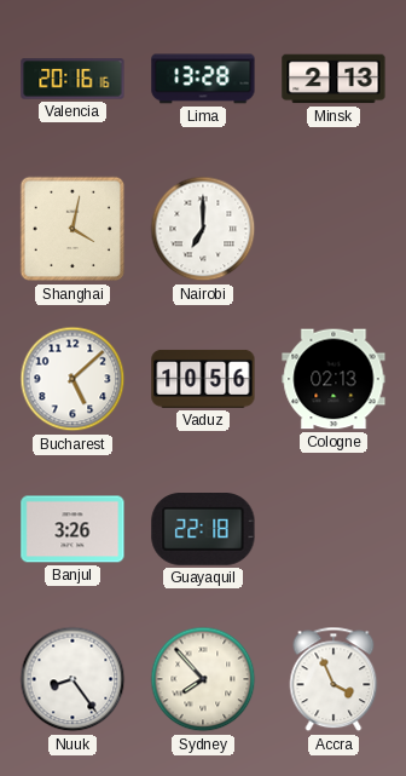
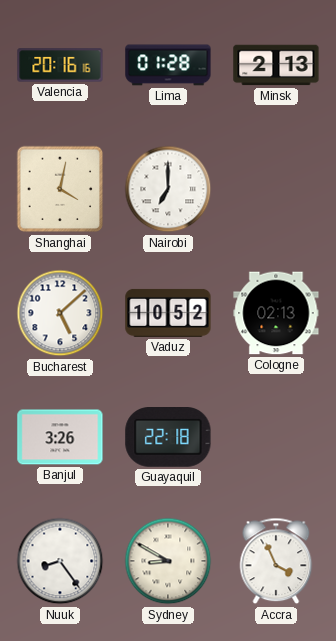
Lima: 13:28 -> 01:28 (168, 65)
Vaduz: 10:56 -> 10:52 (168, 313)
Sydney: 7:53 -> 8:50 (168, 561)
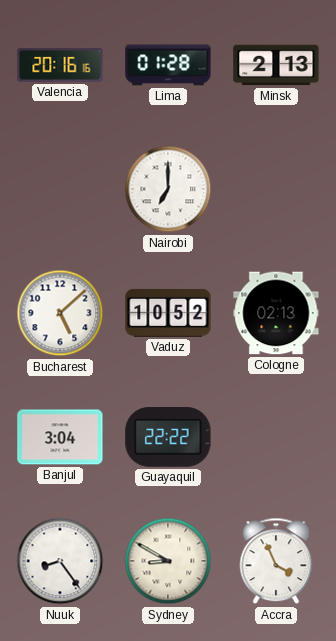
Shanghai: 4:02 -> none (60, 189)
Banjul: 3:26 -> 3:04 (60, 437)
Guayaquil: 22:18 -> 22:22 (168, 438)
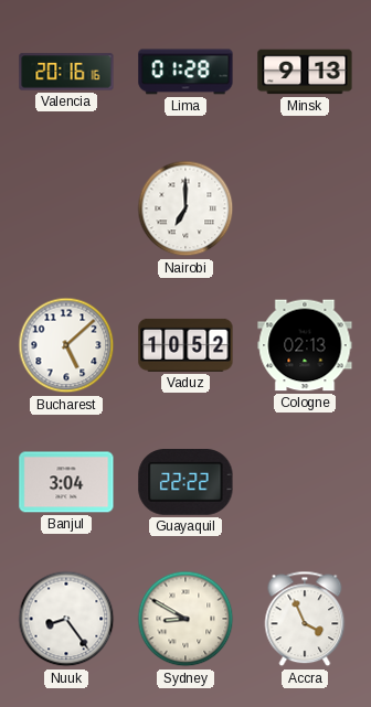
Minsk: 2:13 -> 9:13 (305, 72)
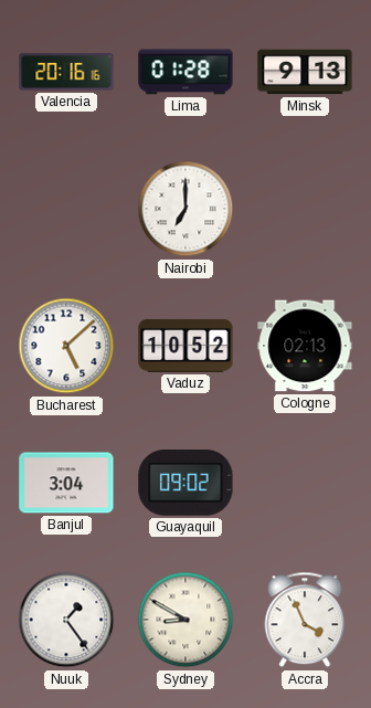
Guayaquil: 22:22 -> 09:02 (185, 484)
Nuuk: 8:24 -> 1:24 (66, 620)
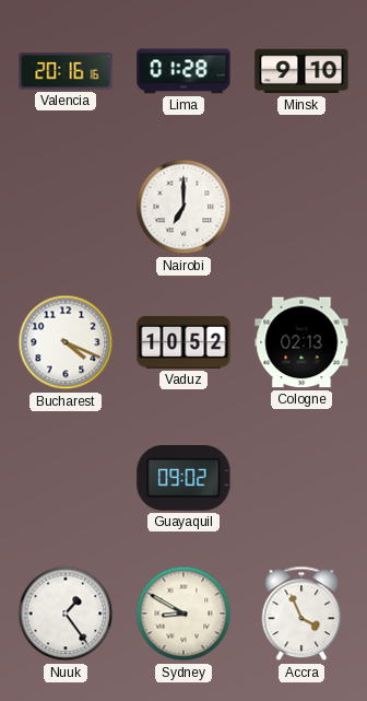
Minsk: 9:13 -> 9:10 (301, 71)
Bucharest: 5:08 -> 4:19 (66, 342)
Banjul: 3:04 -> none (66, 483)
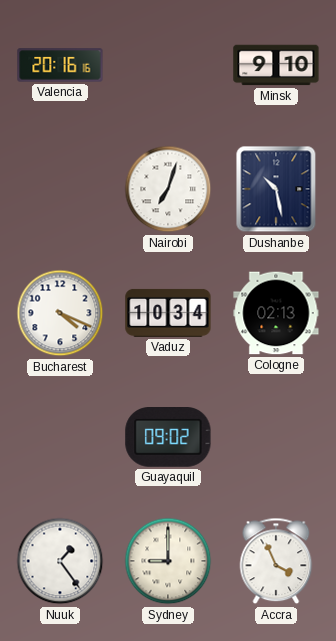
Lima: 01:28 -> none (183, 71)
Nairobi: 7:00 -> 7:03 (168, 189)
Dushanbe: none -> 10:28 (276, 189)
Vaduz: 10:52 -> 10:34 (168, 313)
Sydney: 8:50 -> 9:00 (168, 561)
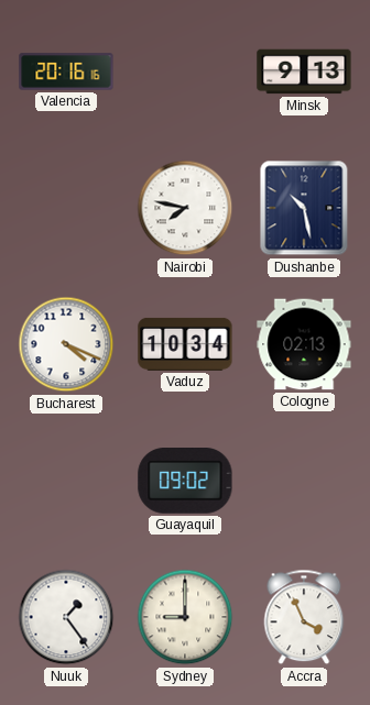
Minsk: 9:10 -> 9:13 (304, 71)
Nairobi: 7:03 -> 7:47 (185, 208)
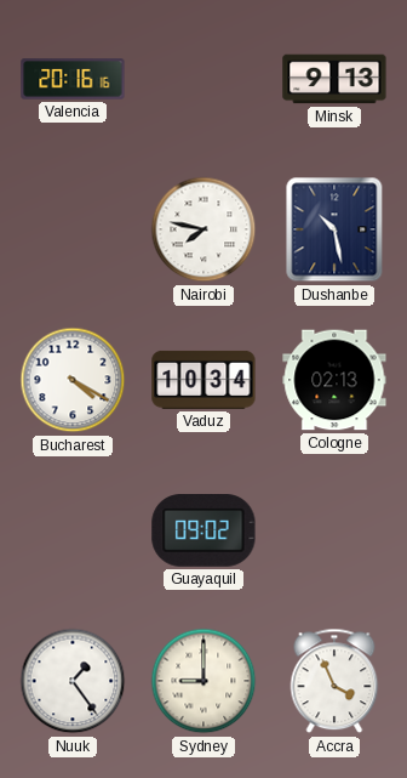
Bucharest: 4:19 -> 4:20 (73, 380)
